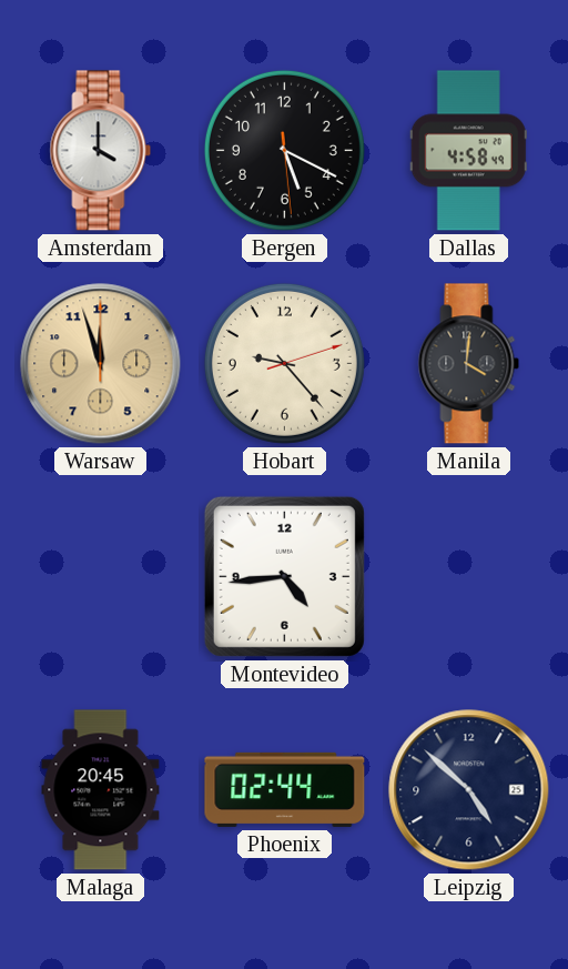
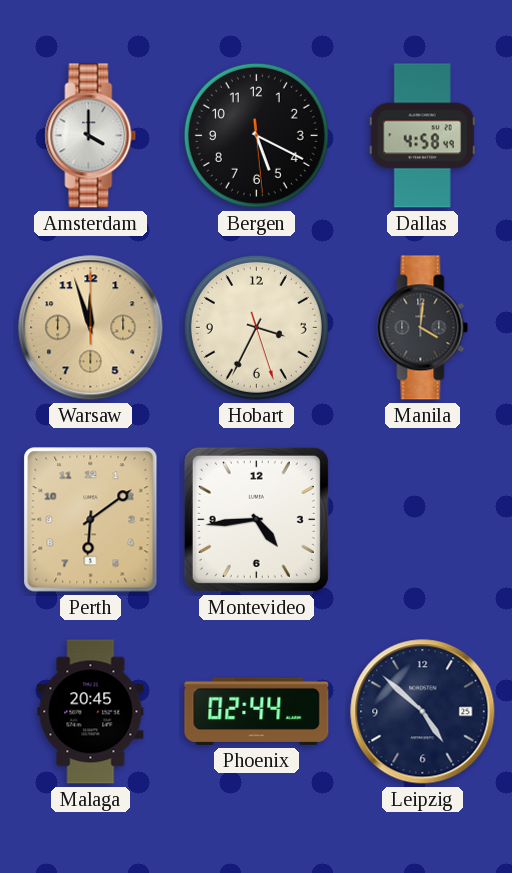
Hobart: 9:23 -> 3:34 (256, 327)
Perth: none -> 6:09 (91, 520)
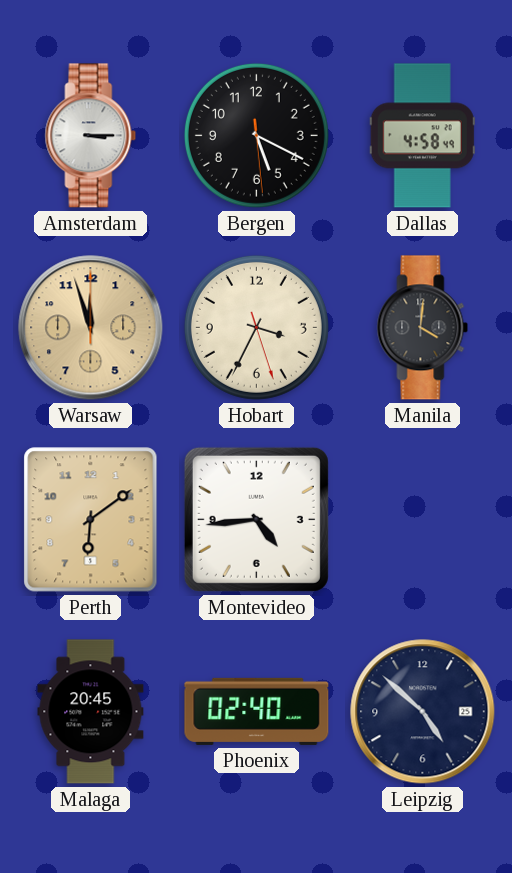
Amsterdam: 4:00 -> 3:15 (91, 136)
Phoenix: 02:44 -> 02:40 (257, 711)
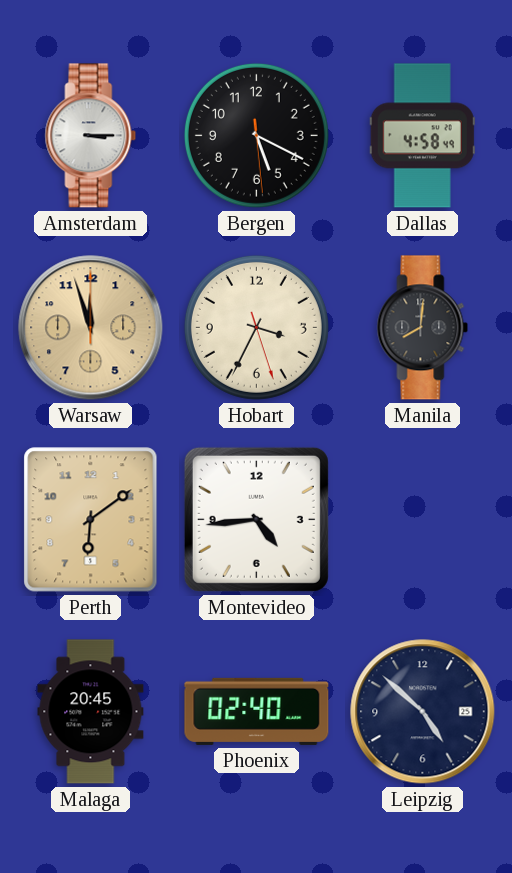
Manila: 4:01 -> 8:01 (423, 328)
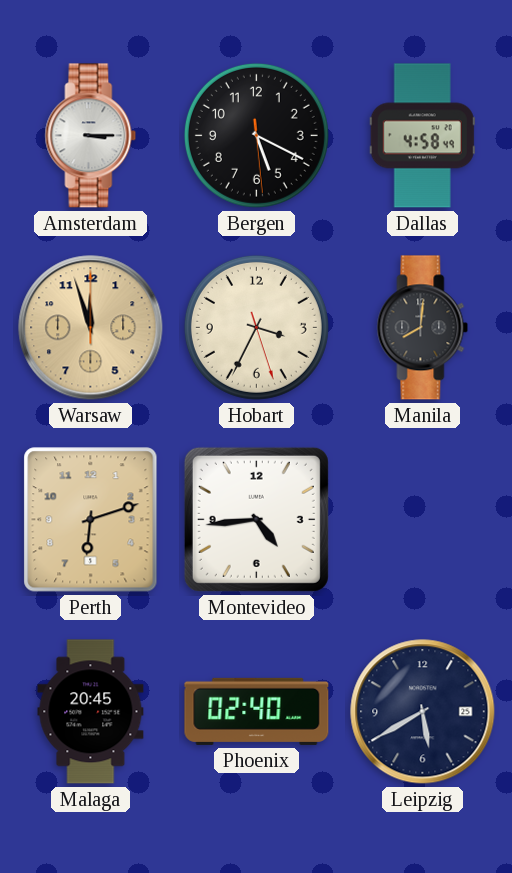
Perth: 6:09 -> 6:12 (91, 520)
Leipzig: 4:52 -> 5:40 (423, 712)
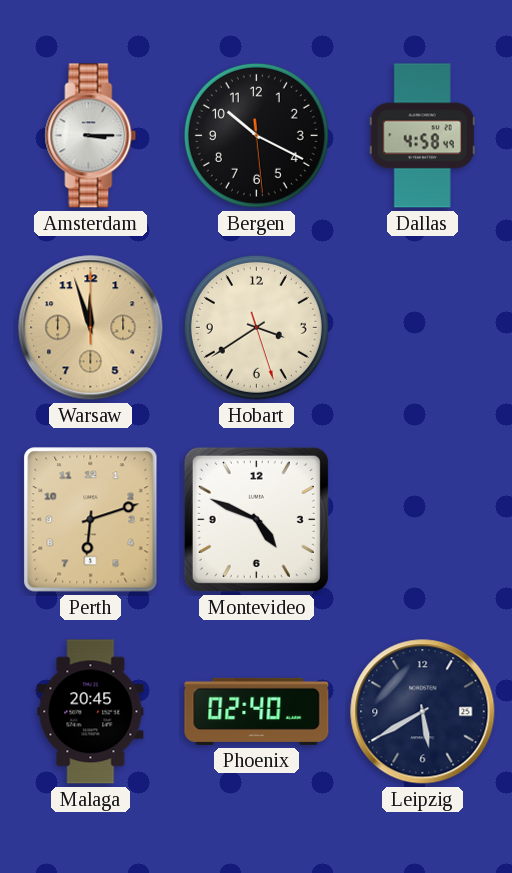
Bergen: 5:19 -> 10:19 (256, 135)
Hobart: 3:34 -> 3:39 (256, 327)
Manila: 8:01 -> none (423, 328)
Montevideo: 4:44 -> 4:49 (256, 519)
